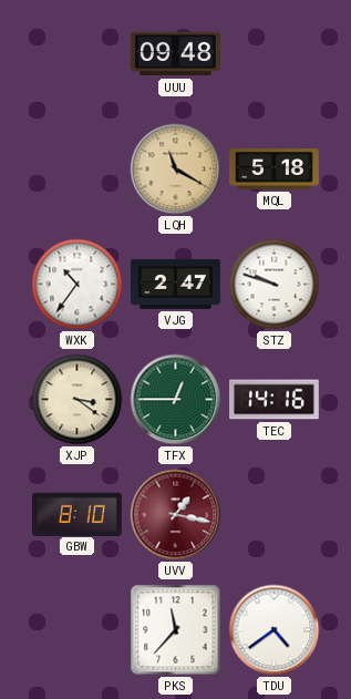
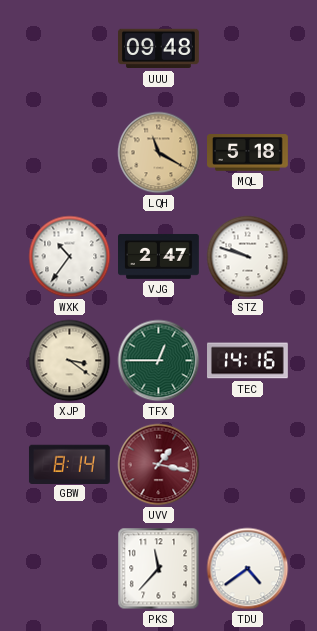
GBW: 8:10 -> 8:14 (69, 464)
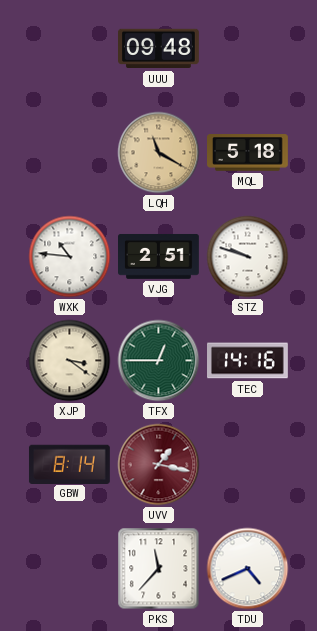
WXK: 10:36 -> 10:46 (70, 257)
VJG: 2:47 -> 2:51 (159, 256)
TDU: 4:39 -> 4:41 (248, 569)
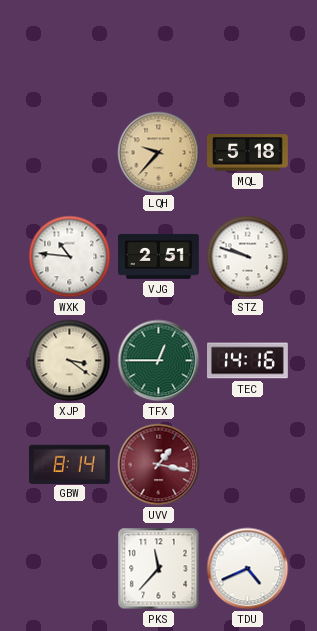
UUU: 09:48 -> none (159, 49)
LQH: 11:20 -> 9:37 (159, 153)
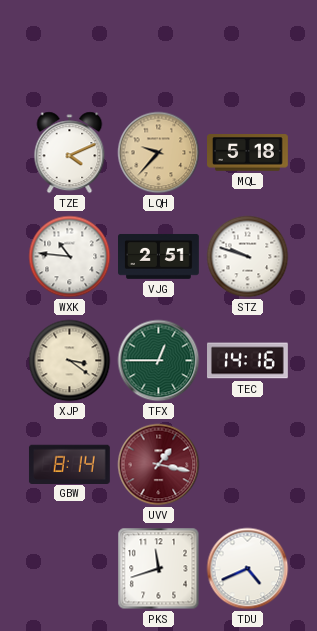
TZE: none -> 4:11 (70, 153)
PKS: 11:37 -> 11:42 (159, 569)
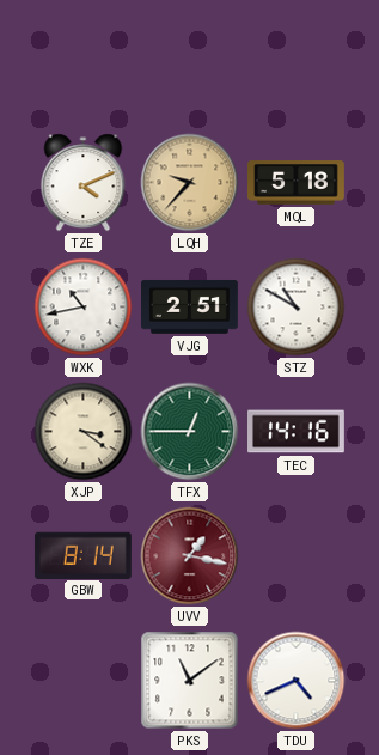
WXK: 10:46 -> 10:43 (84, 308)
STZ: 9:48 -> 10:50 (297, 308)
PKS: 11:42 -> 11:09 (190, 681)
